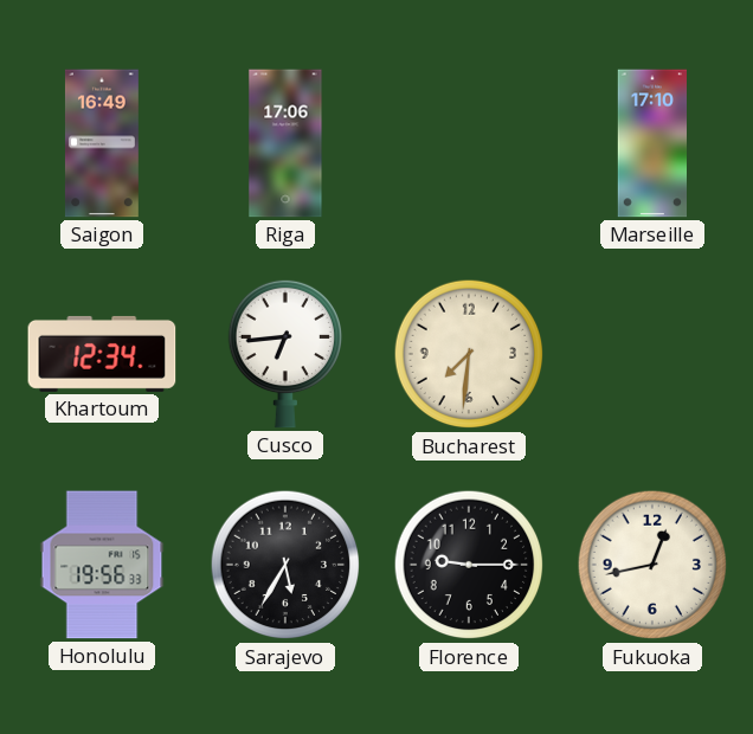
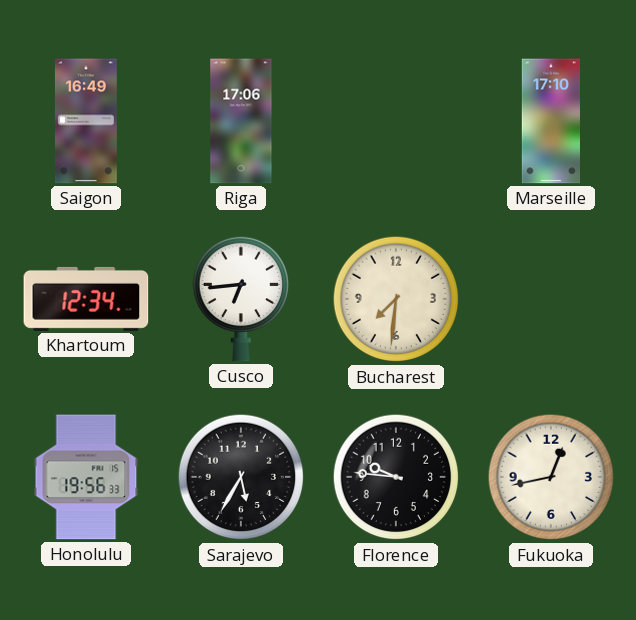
Florence: 9:15 -> 9:46 (396, 477)
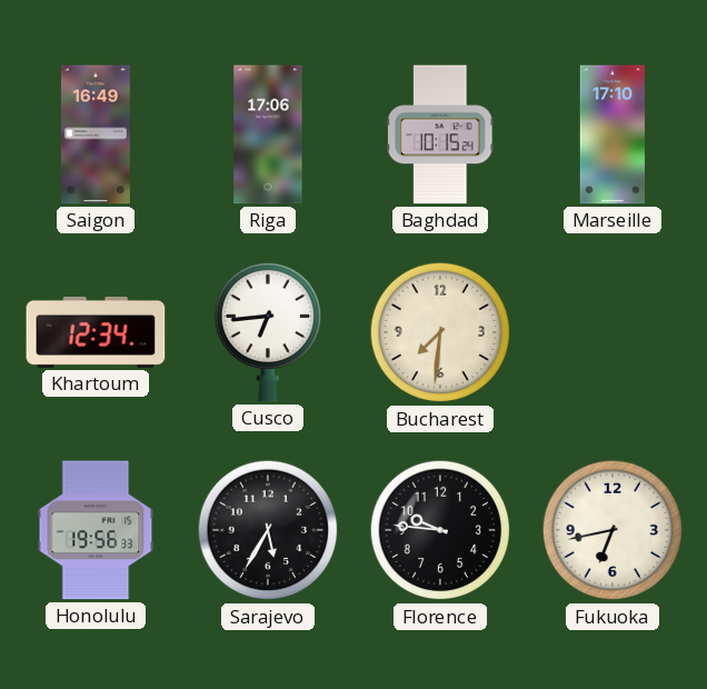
Baghdad: none -> 10:15 (441, 134)
Fukuoka: 12:43 -> 6:43 (613, 530)
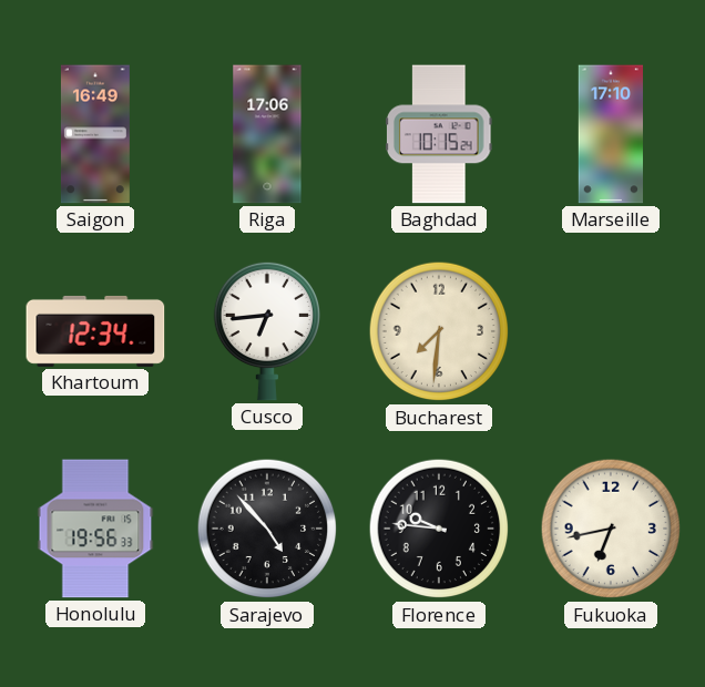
Sarajevo: 5:35 -> 4:53 (267, 529)
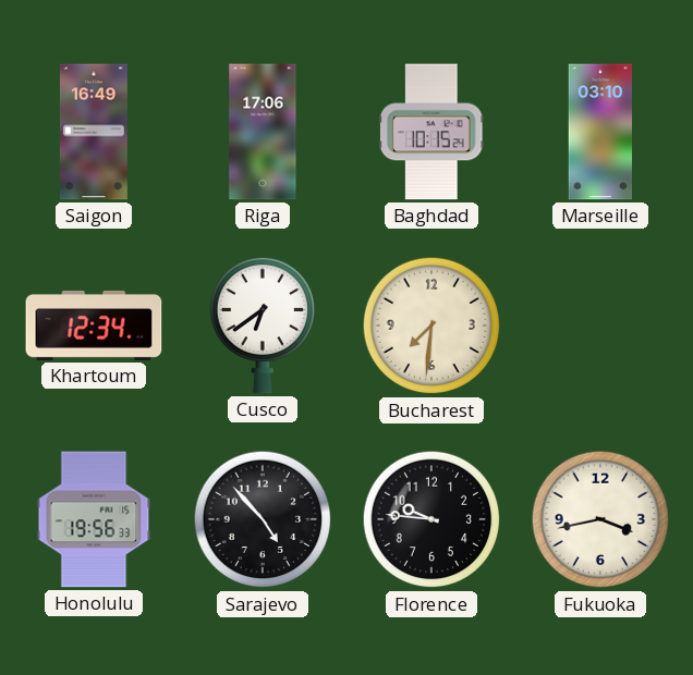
Marseille: 17:10 -> 03:10 (600, 132)
Cusco: 6:44 -> 6:39 (262, 326)
Fukuoka: 6:43 -> 3:43 (600, 519)
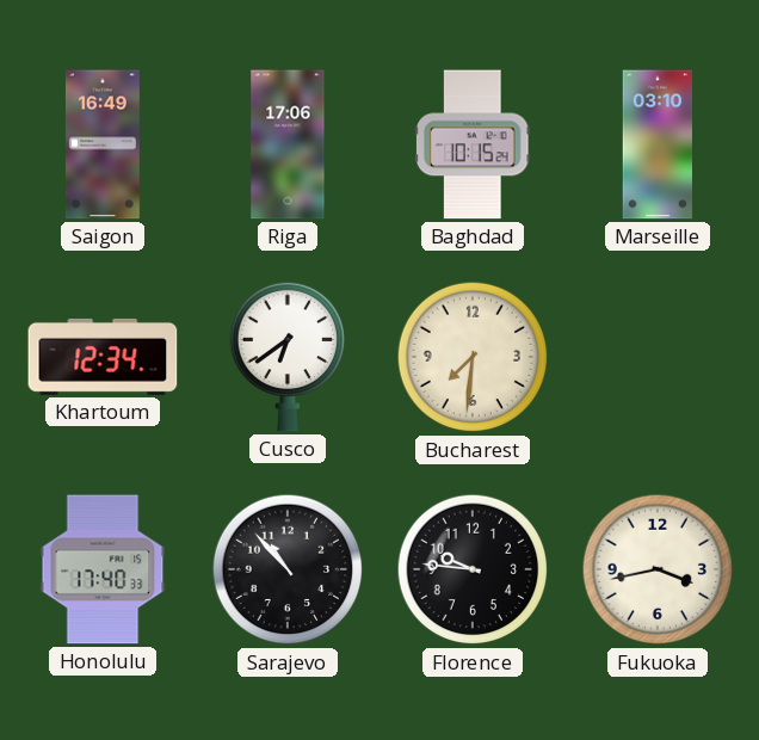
Honolulu: 19:56 -> 17:40 (103, 569)
Sarajevo: 4:53 -> 10:53 (288, 569)
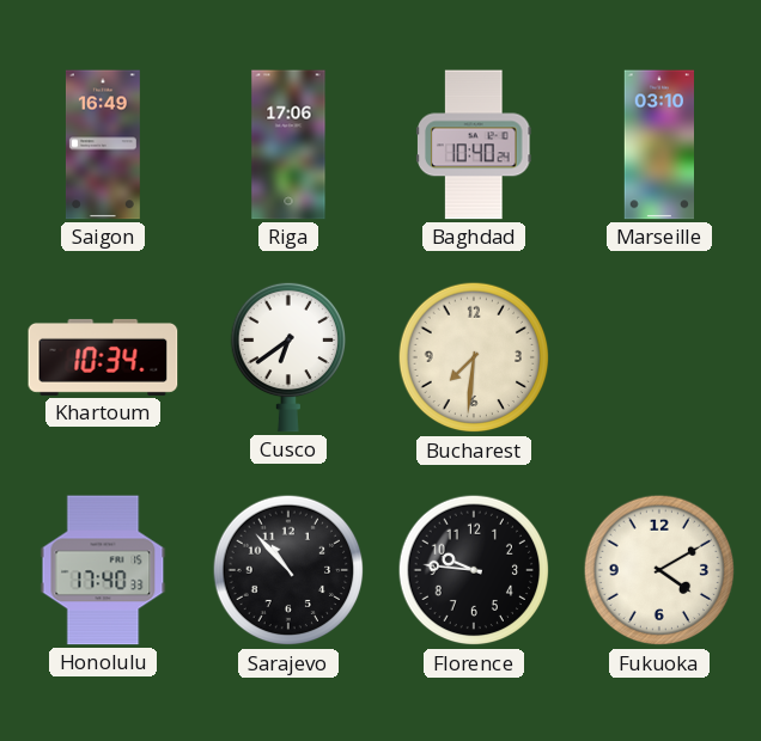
Baghdad: 10:15 -> 10:40 (475, 145)
Khartoum: 12:34 -> 10:34 (103, 357)
Fukuoka: 3:43 -> 4:10 (659, 570)
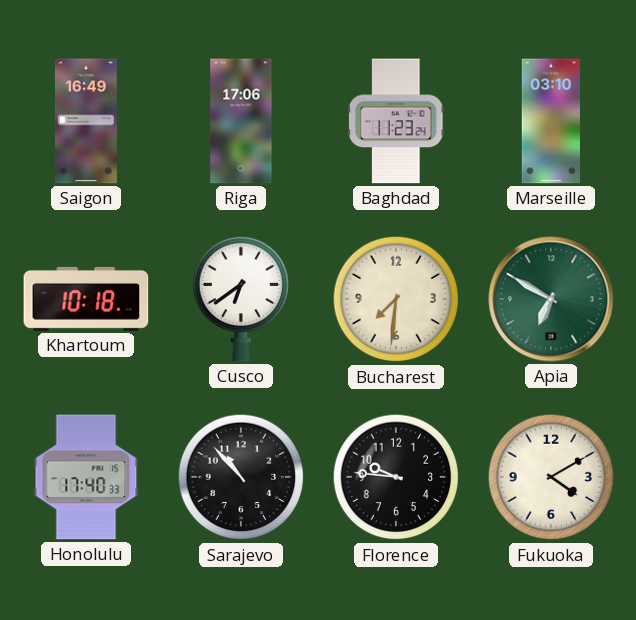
Baghdad: 10:40 -> 11:23 (397, 121)
Khartoum: 10:34 -> 10:18 (86, 299)
Apia: none -> 6:50 (551, 299)
